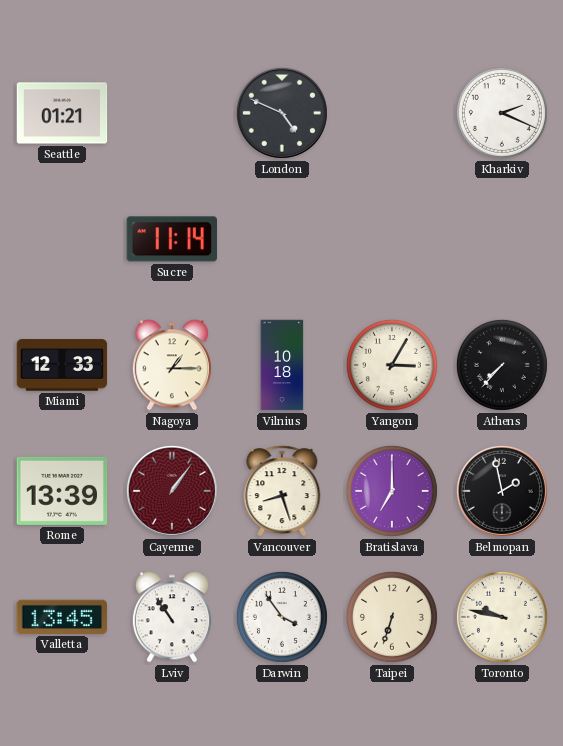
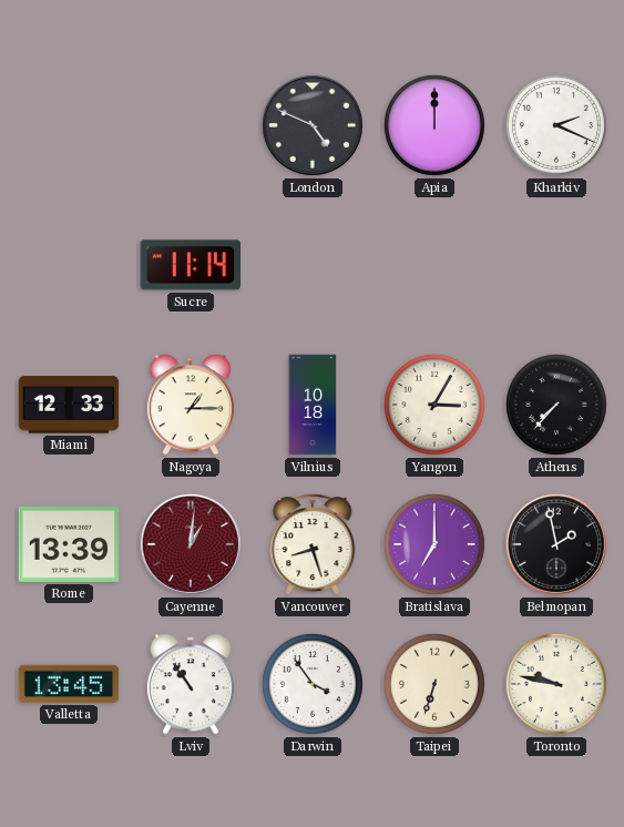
Seattle: 01:21 -> none (62, 113)
Apia: none -> 12:00 (434, 125)
Cayenne: 1:06 -> 1:01 (191, 544)
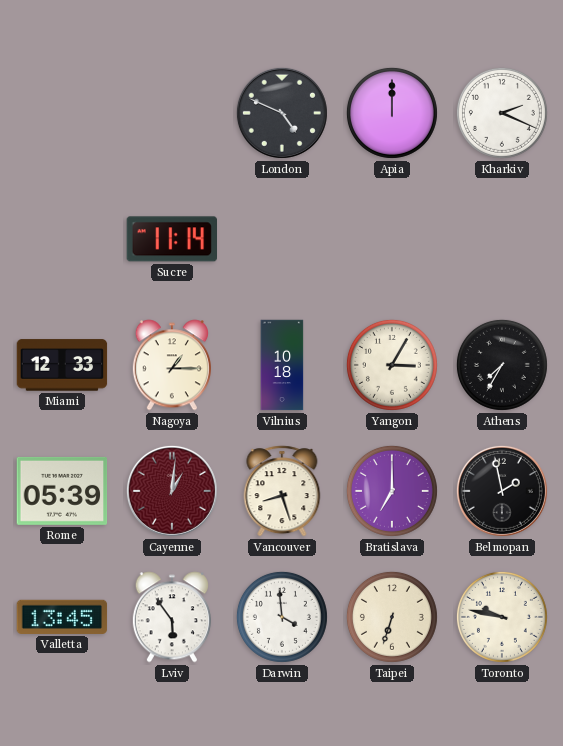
Athens: 7:37 -> 7:35 (502, 365)
Rome: 13:39 -> 05:39 (62, 491)
Lviv: 10:54 -> 5:54 (172, 617)
Darwin: 3:54 -> 3:59 (282, 617)
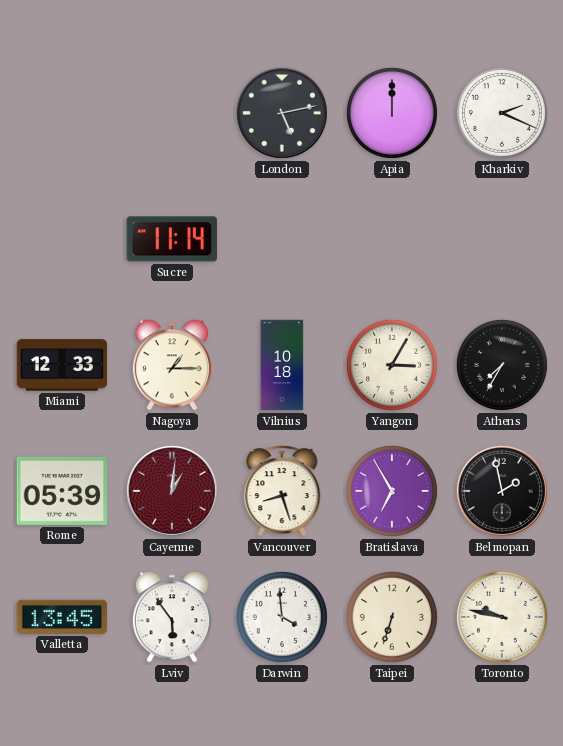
London: 4:49 -> 5:13 (282, 113)
Bratislava: 7:00 -> 6:55 (392, 491)
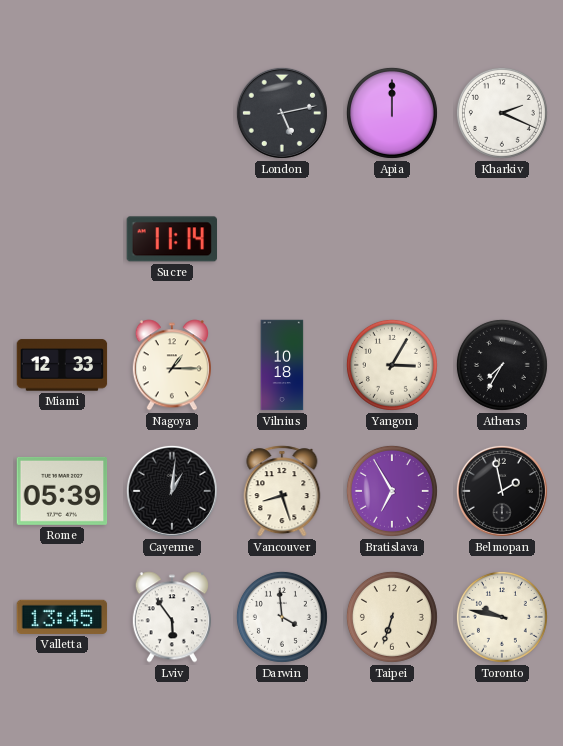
Cayenne dial: burgundy -> black (172, 491)
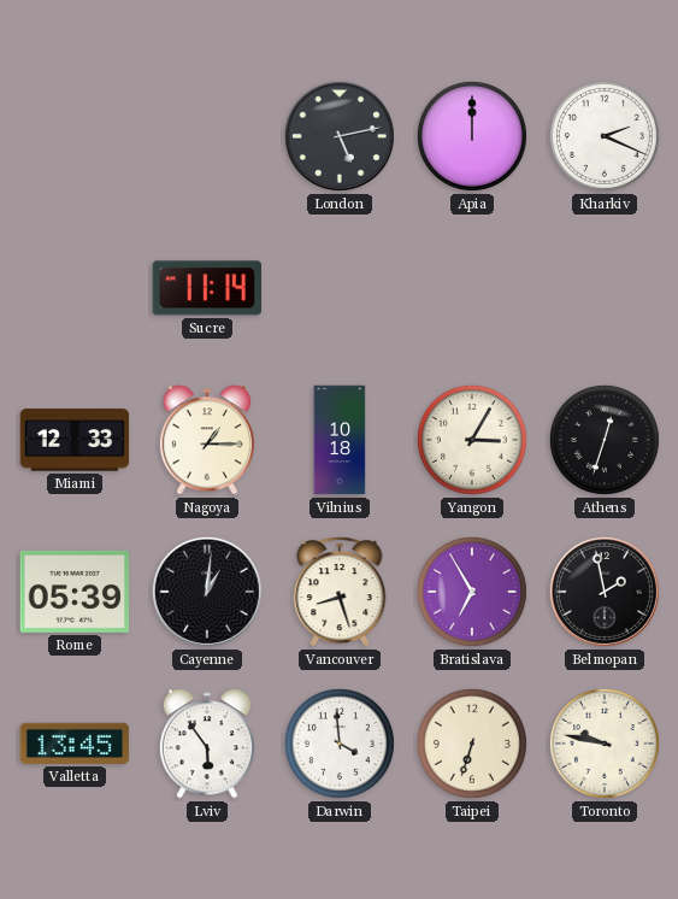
Athens: 7:35 -> 12:33 (605, 440)
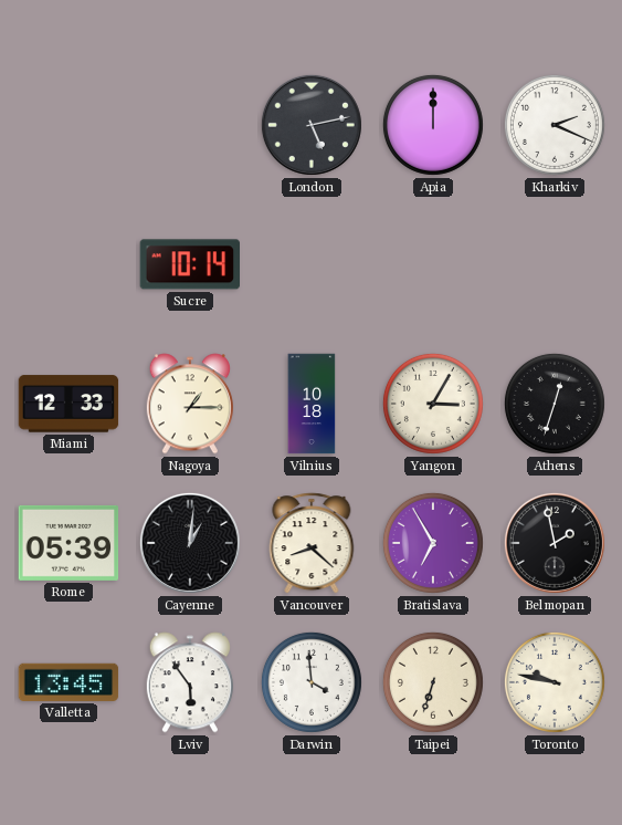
Sucre: 11:14 -> 10:14 (189, 264)
Vancouver: 8:27 -> 8:22 (312, 543)
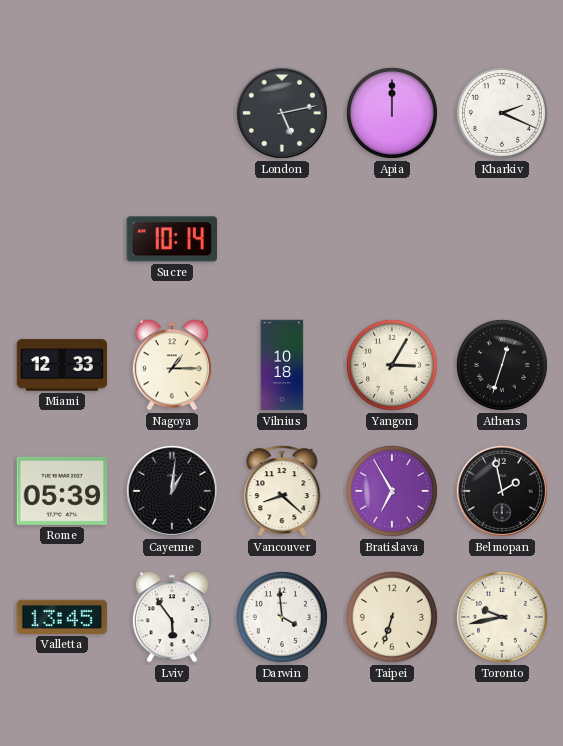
Toronto: 9:47 -> 9:43 (502, 617)
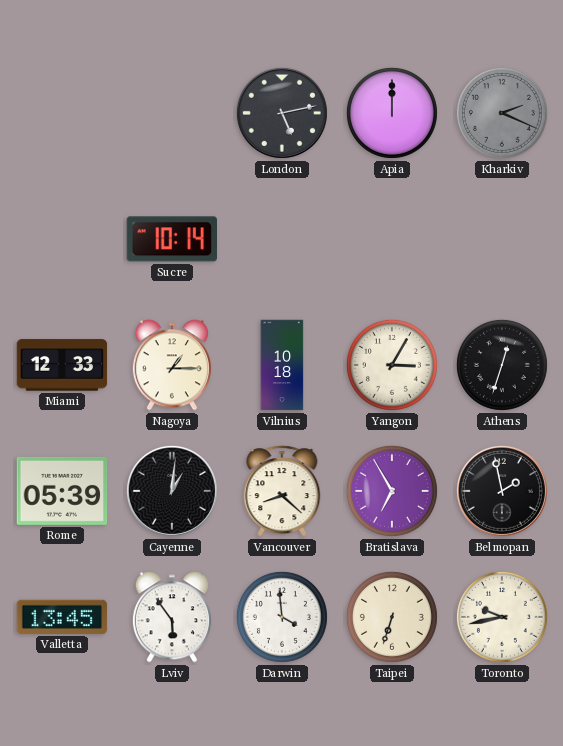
Kharkiv dial: white -> grey (502, 113)
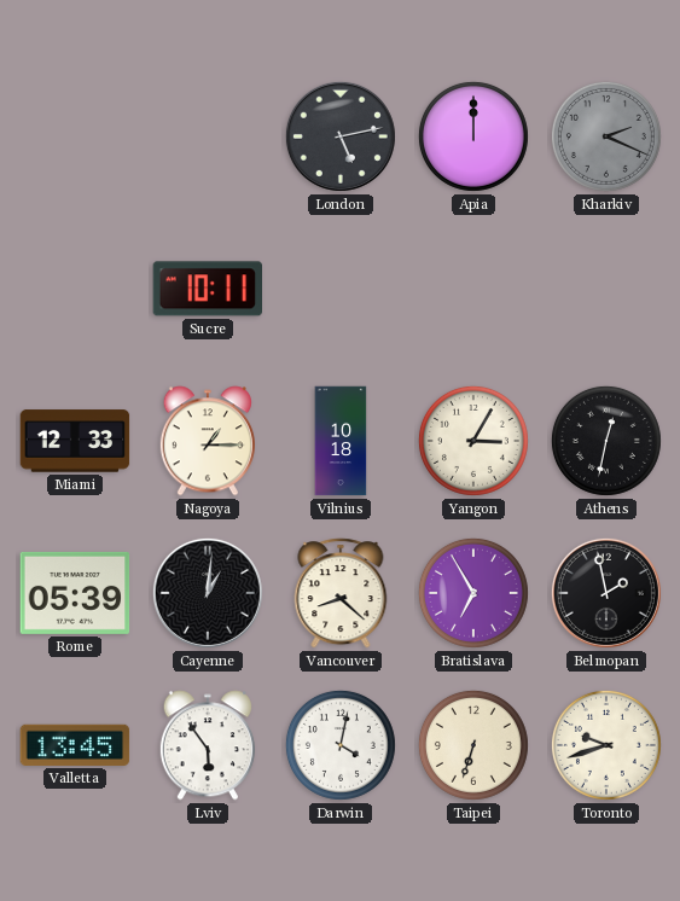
Sucre: 10:14 -> 10:11 (207, 289)
Athens: 12:33 -> 12:32 (606, 441)
Darwin: 3:59 -> 4:02 (341, 745)
Toronto: 9:43 -> 9:42 (606, 745)
